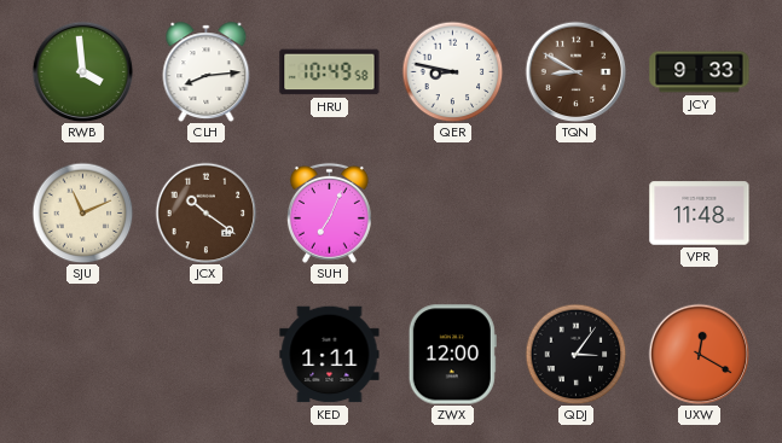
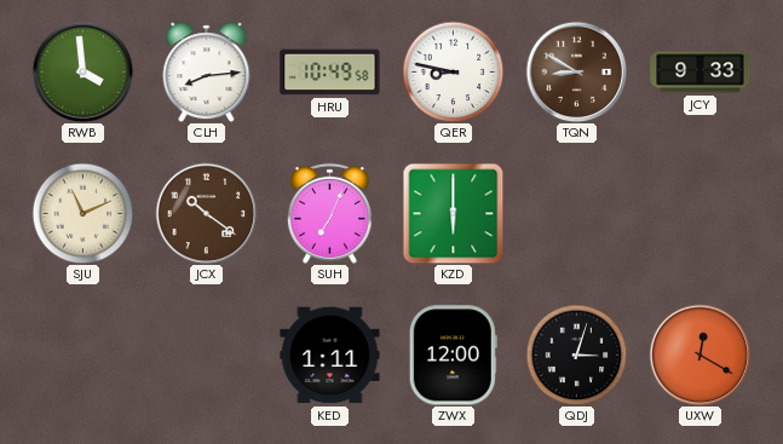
KZD: none -> 6:00 (453, 213)
VPR: 11:48 -> none (700, 214)
QDJ: 3:06 -> 3:03 (576, 354)
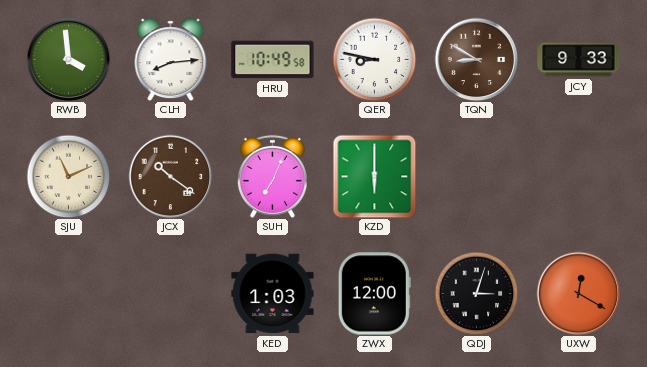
KED: 1:11 -> 1:03 (273, 294)
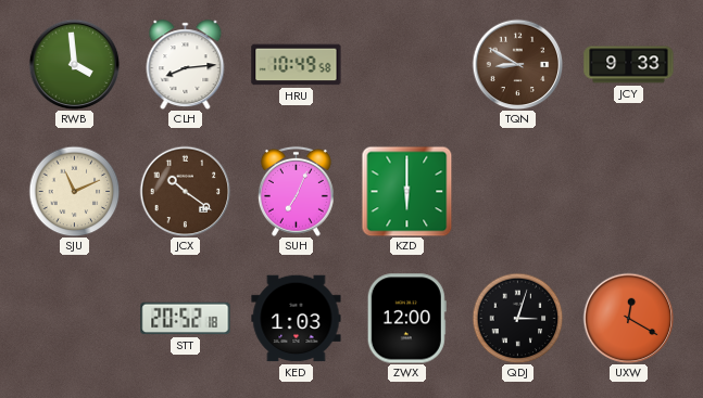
QER: 8:47 -> none (374, 59)
STT: none -> 20:52 (186, 319)
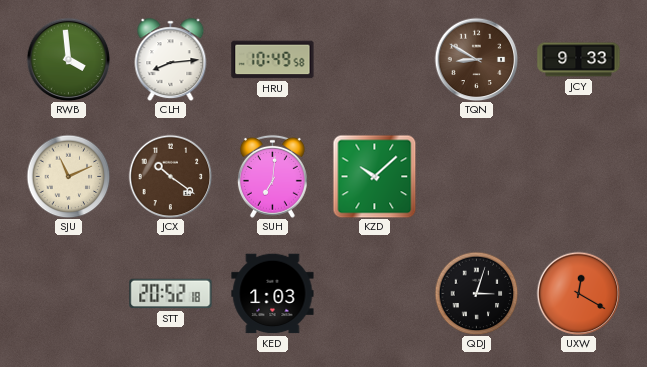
SUH: 7:04 -> 7:01 (272, 176)
KZD: 6:00 -> 10:08 (374, 176)
ZWX: 12:00 -> none (406, 319)
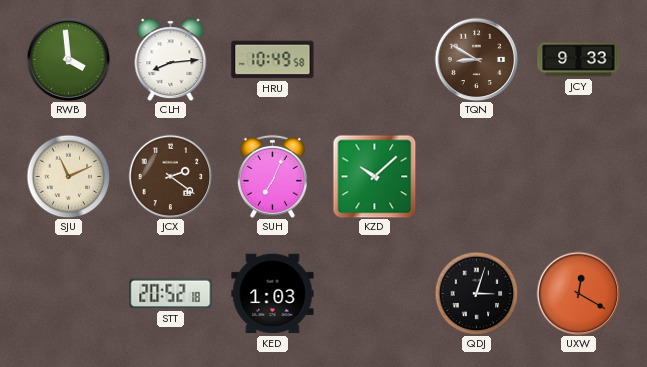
JCX: 10:21 -> 2:21 (170, 176)
SUH: 7:01 -> 7:04 (272, 176)
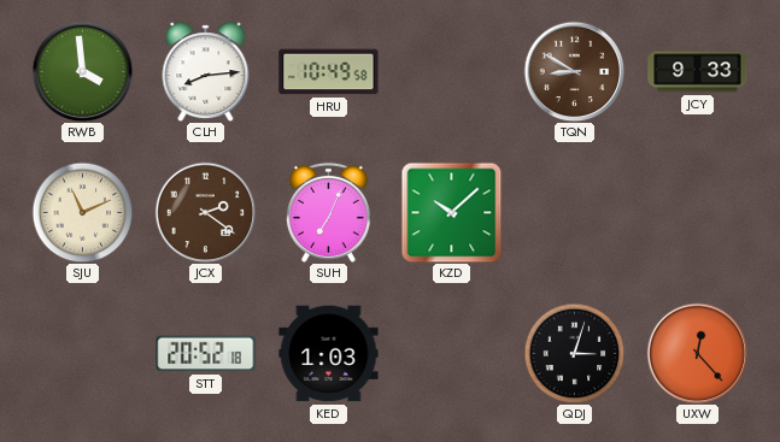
UXW: 12:20 -> 12:23 (697, 353)
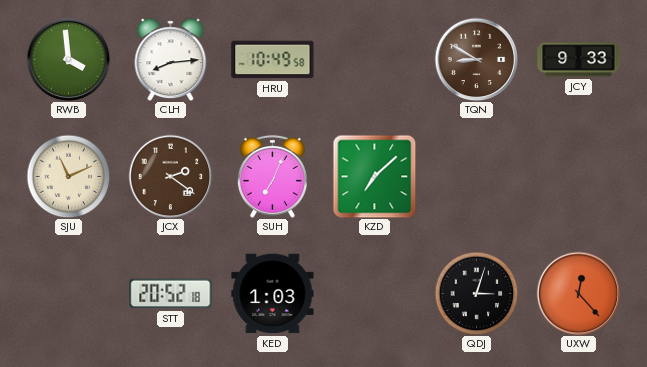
KZD: 10:08 -> 7:08 (374, 176)
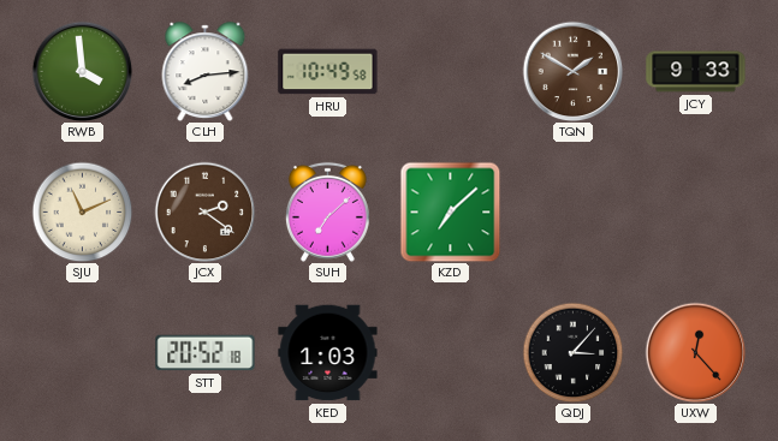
TQN: 8:50 -> 1:50 (572, 71)
SUH: 7:04 -> 7:08 (327, 211)
QDJ: 3:03 -> 3:07 (572, 352)
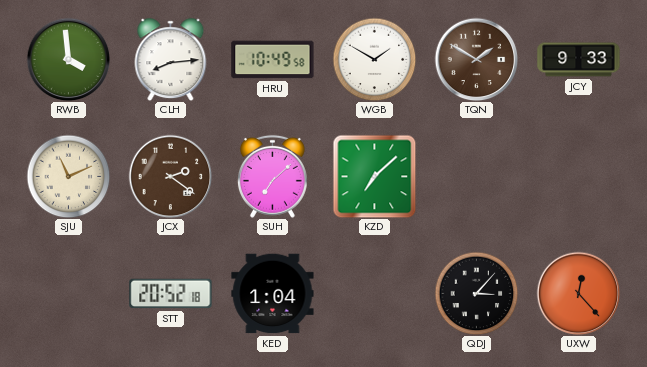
WGB: none -> 1:50 (374, 59)
KED: 1:03 -> 1:04 (273, 294)
